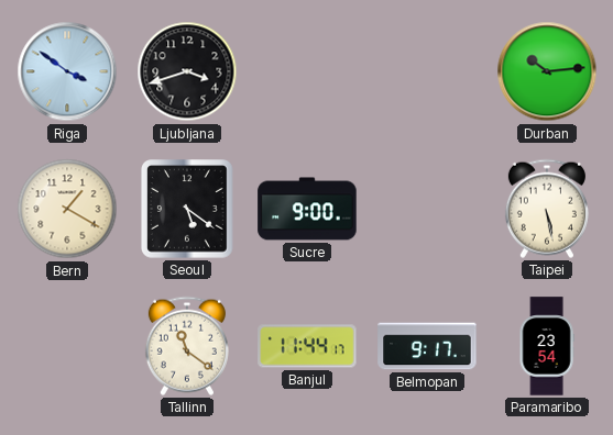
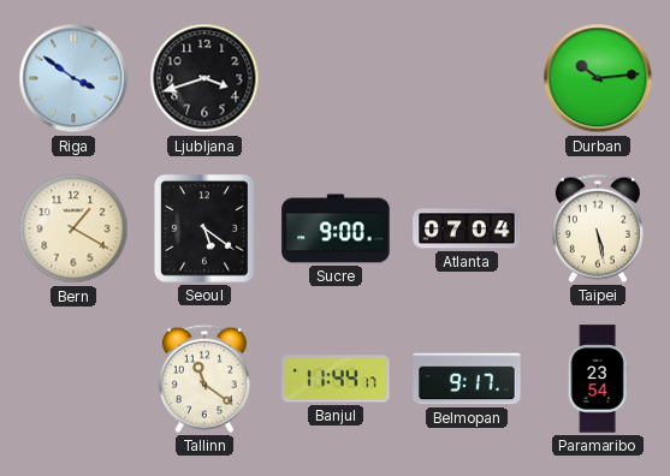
Atlanta: none -> 07:04 (467, 228)
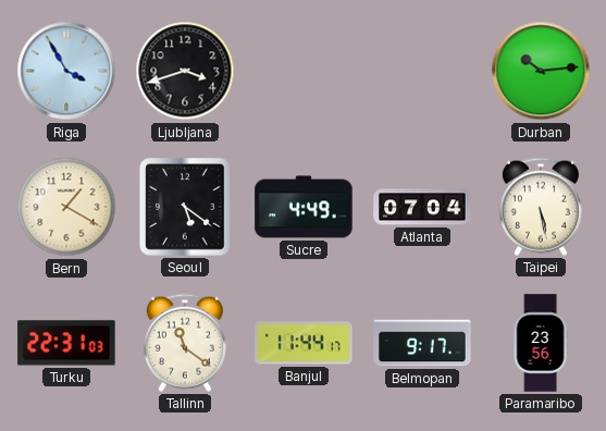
Riga: 3:51 -> 3:55 (66, 71)
Sucre: 9:00 -> 4:49 (304, 207)
Turku: none -> 22:31 (66, 343)
Paramaribo: 23:54 -> 23:56 (541, 343)
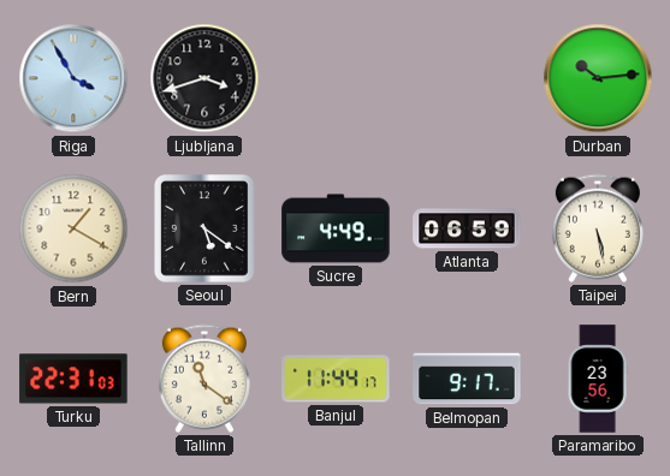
Atlanta: 07:04 -> 06:59 (467, 228)
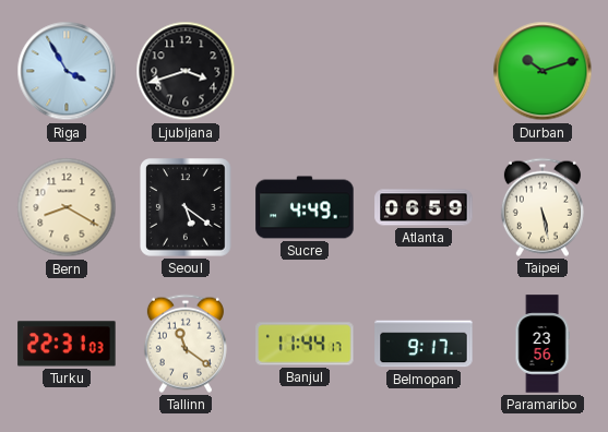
Durban: 10:14 -> 10:12 (543, 71)
Bern: 1:20 -> 8:20 (67, 207)
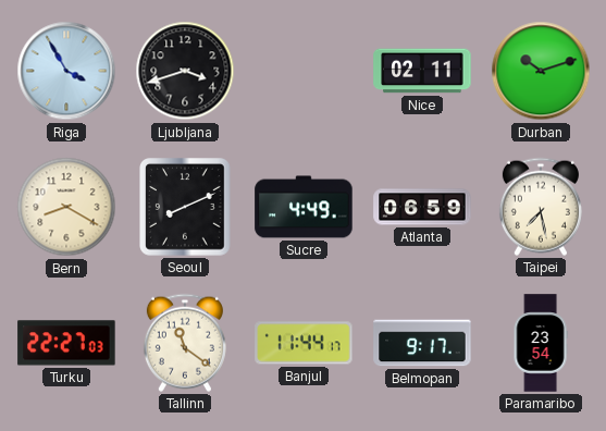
Nice: none -> 02:11 (422, 71)
Seoul: 5:21 -> 8:11 (186, 207)
Taipei: 5:28 -> 7:28 (541, 207)
Turku: 22:31 -> 22:27 (66, 343)
Paramaribo: 23:56 -> 23:54 (541, 343)
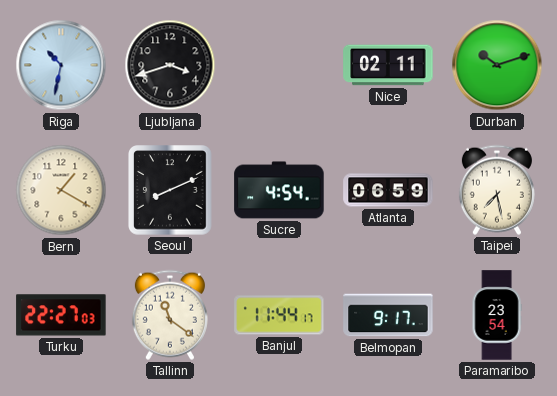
Riga: 3:55 -> 10:32 (61, 65)
Bern: 8:20 -> 1:20 (61, 190)
Sucre: 4:49 -> 4:54 (279, 190)
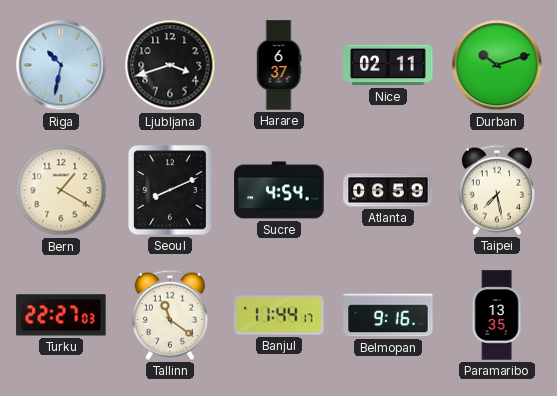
Harare: none -> 6:37 (279, 65)
Belmopan: 9:17 -> 9:16 (388, 315)
Paramaribo: 23:54 -> 13:35 (497, 315)
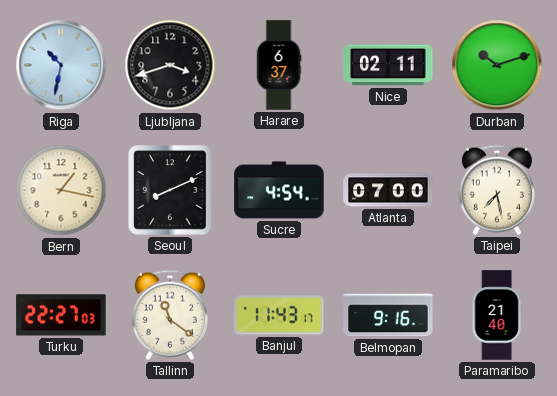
Bern: 1:20 -> 1:17 (61, 190)
Atlanta: 06:59 -> 07:00 (388, 190)
Banjul: 11:44 -> 11:43 (279, 315)
Paramaribo: 13:35 -> 21:40 (497, 315)
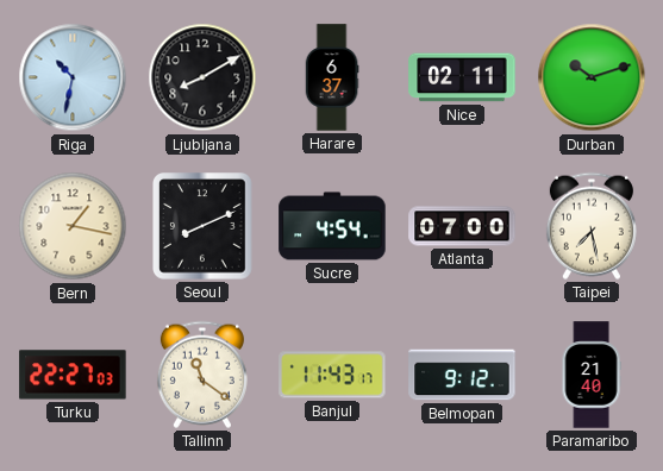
Ljubljana: 3:42 -> 8:10 (202, 77)
Belmopan: 9:16 -> 9:12 (462, 375)
